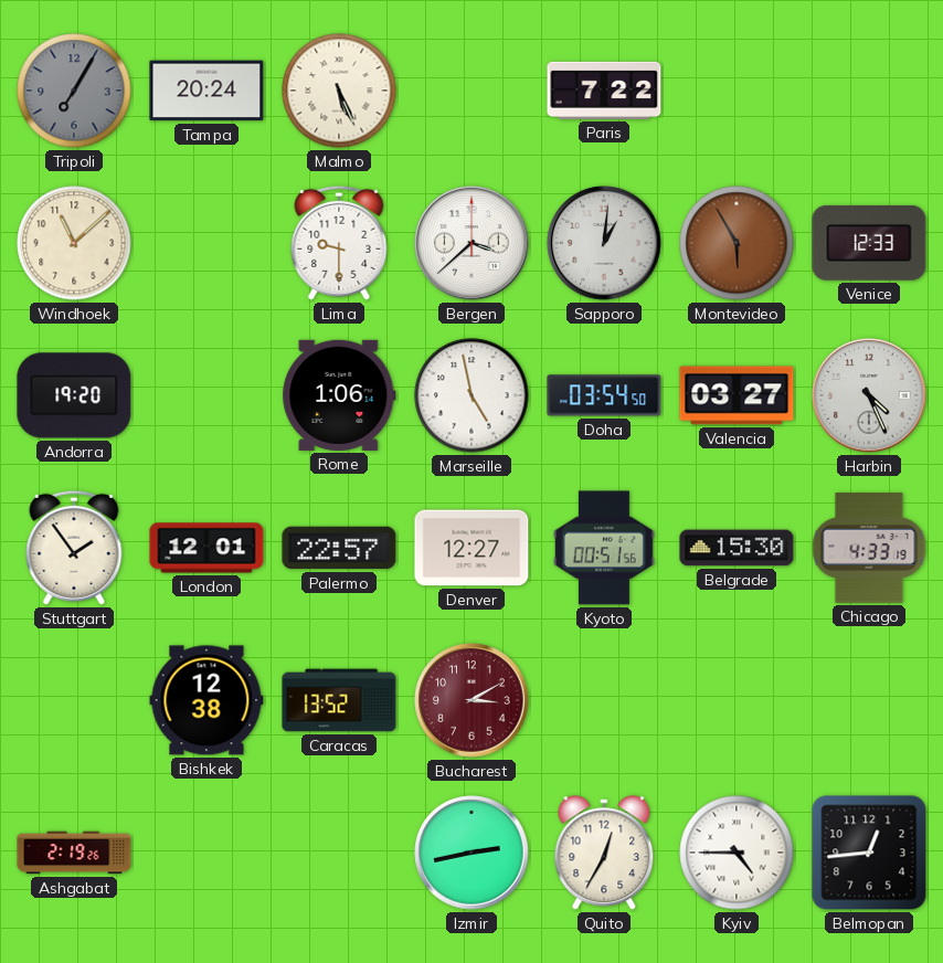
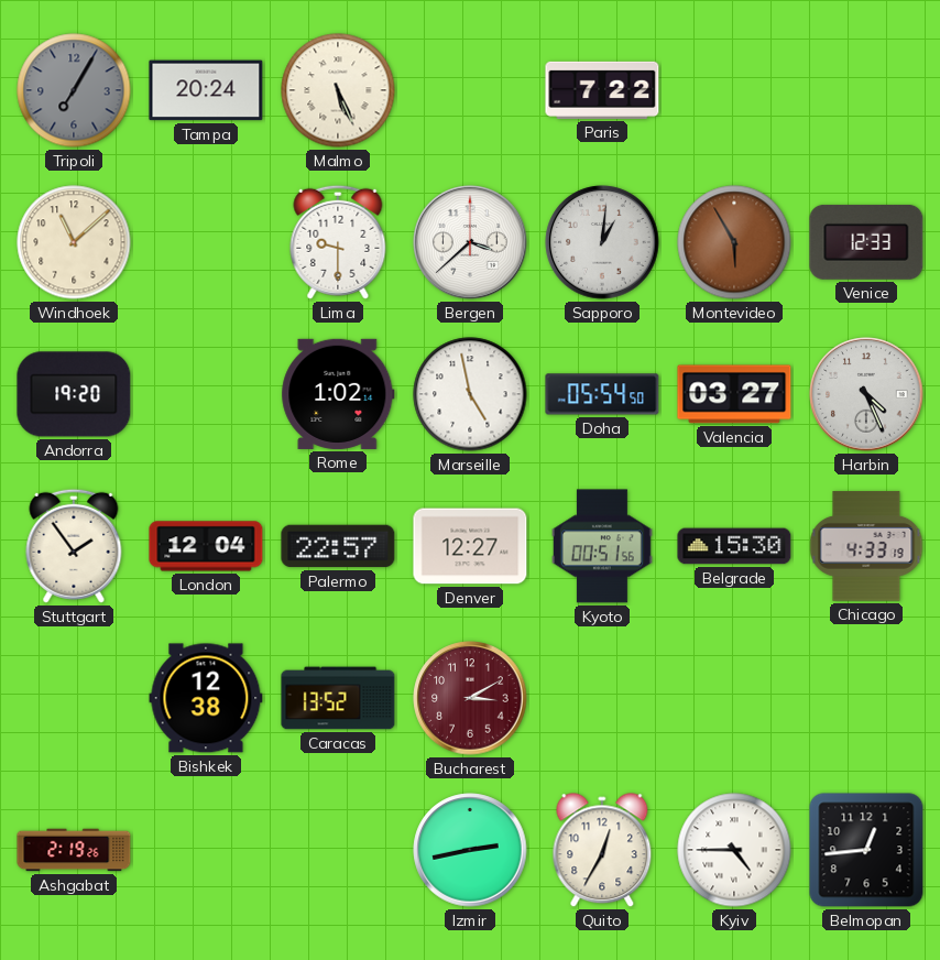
Rome: 1:06 -> 1:02 (338, 394)
Doha: 03:54 -> 05:54 (602, 394)
London: 12:01 -> 12:04 (206, 546)
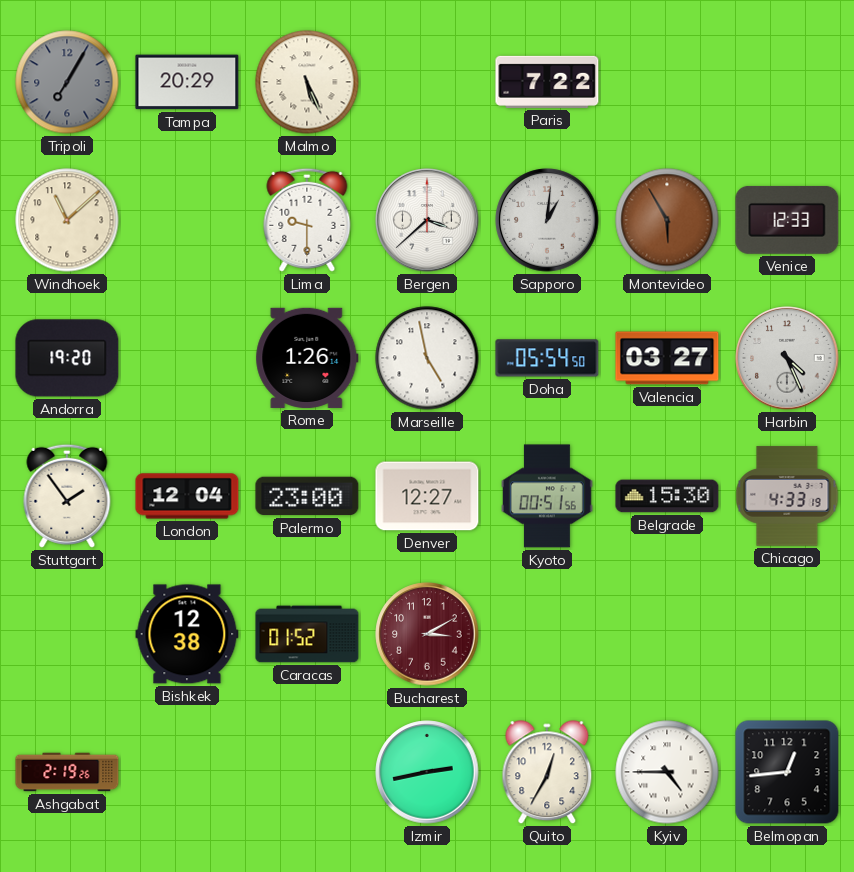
Tampa: 20:24 -> 20:29 (187, 82)
Rome: 1:02 -> 1:26 (307, 358)
Palermo: 22:57 -> 23:00 (307, 496)
Caracas: 13:52 -> 01:52 (307, 634)
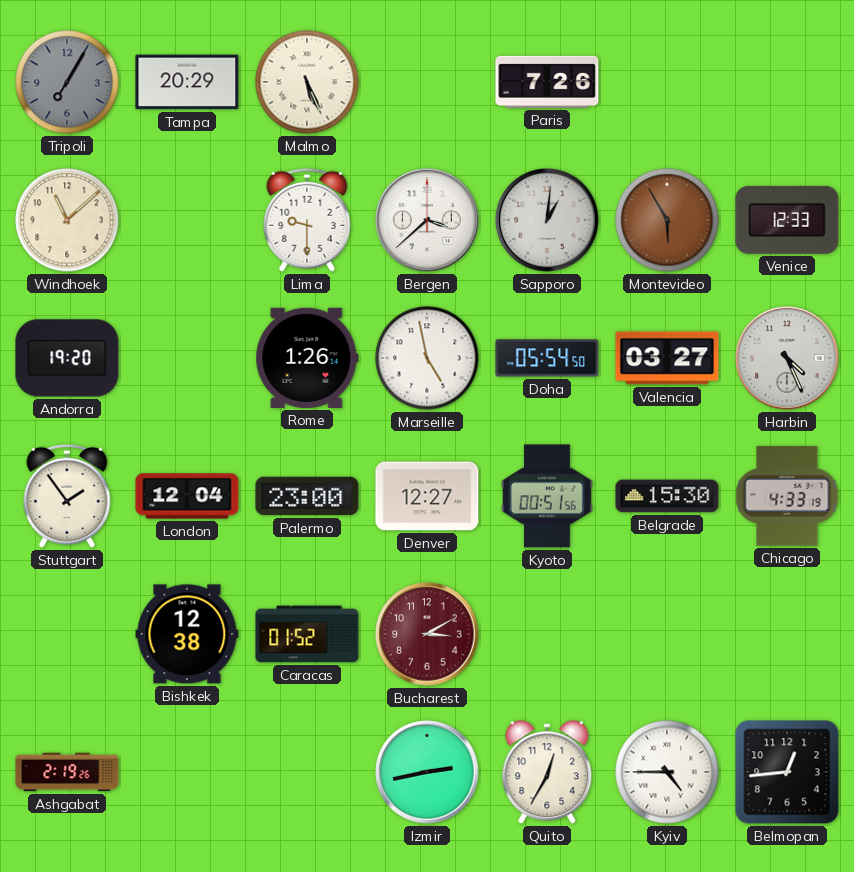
Paris: 7:22 -> 7:26 (547, 82)
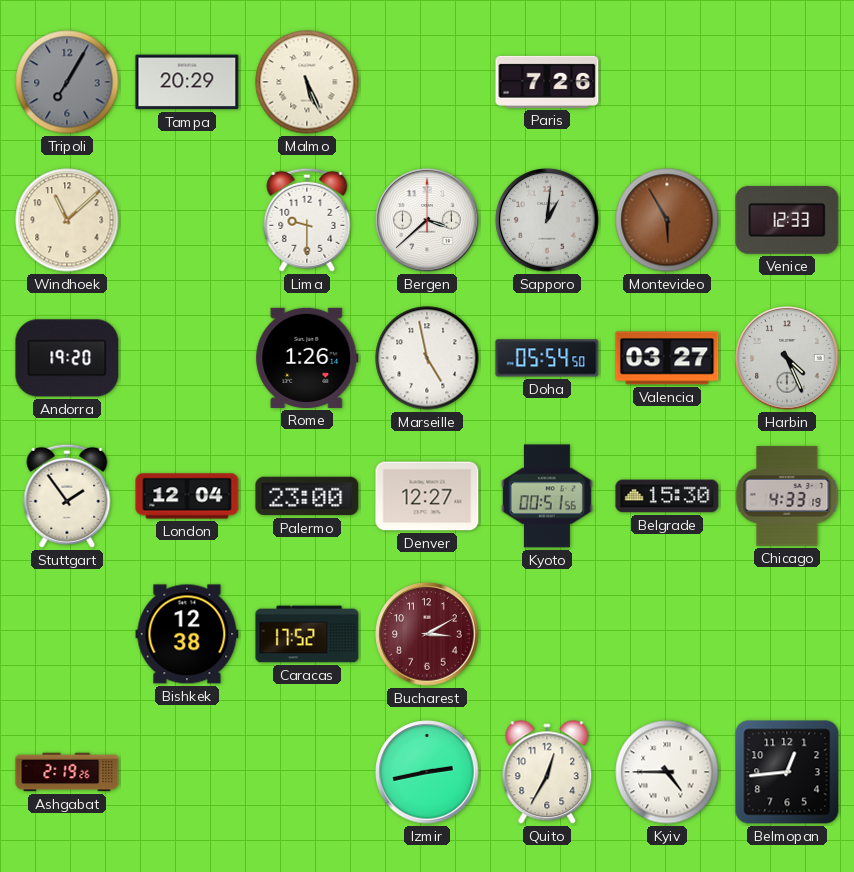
Caracas: 01:52 -> 17:52 (307, 634)
